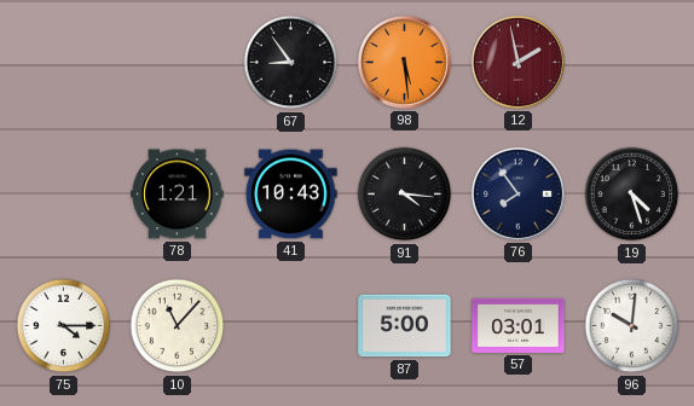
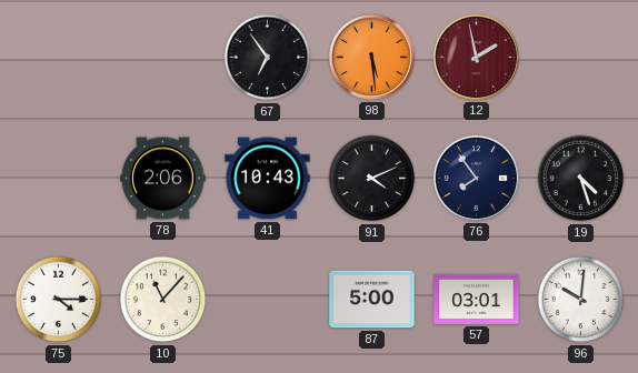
67: 8:54 -> 6:54 (268, 58)
78: 1:21 -> 2:06 (163, 179)
91: 4:16 -> 4:11 (372, 179)
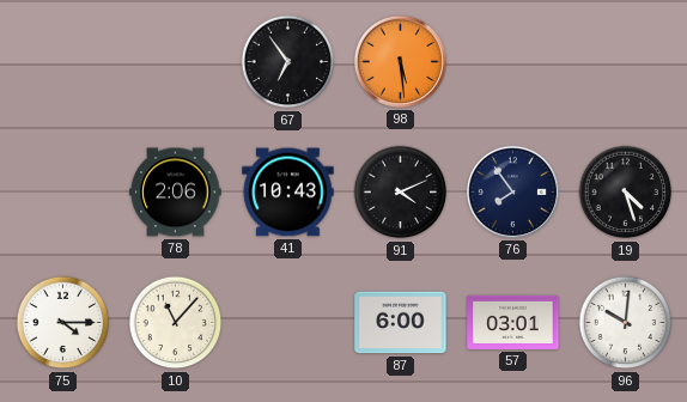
12: 1:58 -> none (476, 57)
87: 5:00 -> 6:00 (401, 323)
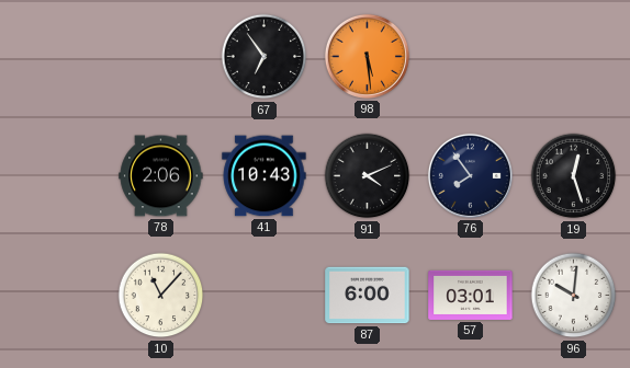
19: 4:27 -> 12:27 (574, 176)
75: 4:15 -> none (63, 323)
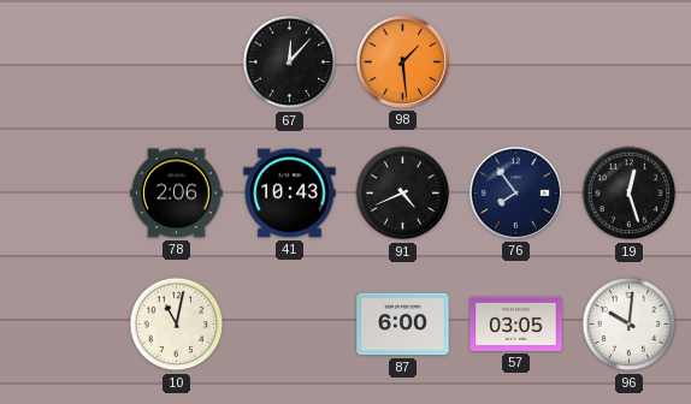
67: 6:54 -> 12:07 (290, 63)
98: 5:29 -> 1:29 (402, 61)
91: 4:11 -> 4:41 (403, 194)
10: 11:07 -> 11:02 (177, 325)
57: 03:01 -> 03:05 (516, 323)
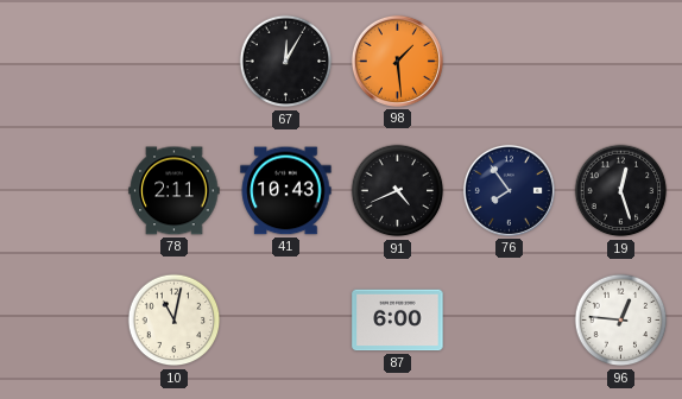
67: 12:07 -> 12:05 (286, 62)
78: 2:06 -> 2:11 (175, 191)
57: 03:05 -> none (516, 323)
96: 10:01 -> 12:46 (621, 321)
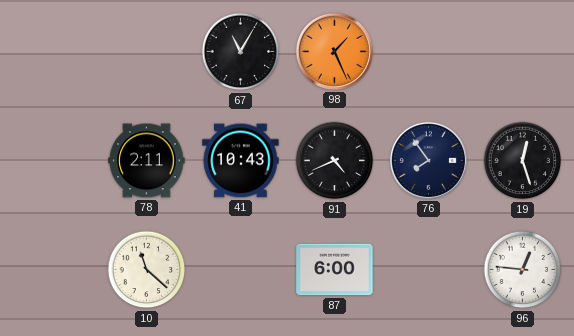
67: 12:05 -> 11:05 (241, 52)
98: 1:29 -> 1:26 (334, 51)
10: 11:02 -> 11:22 (147, 270)
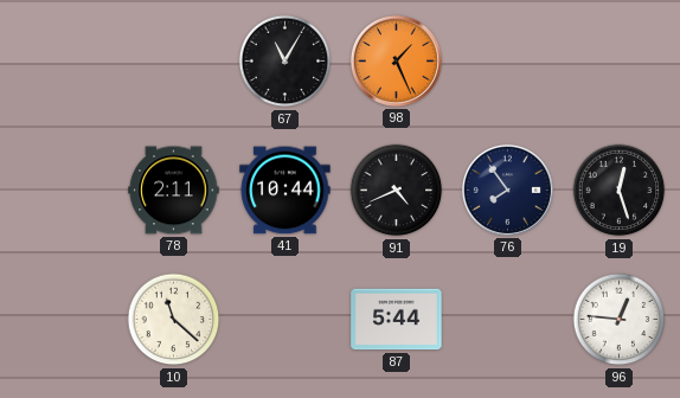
41: 10:43 -> 10:44 (286, 191)
87: 6:00 -> 5:44 (397, 320)
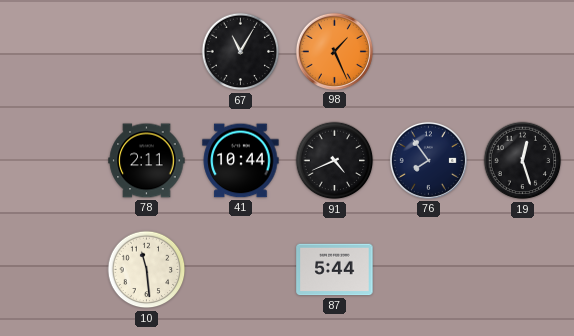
10: 11:22 -> 11:29 (147, 270)
96: 12:46 -> none (620, 320)
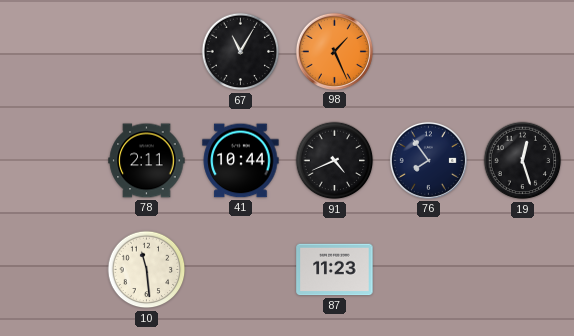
87: 5:44 -> 11:23 (335, 270)
